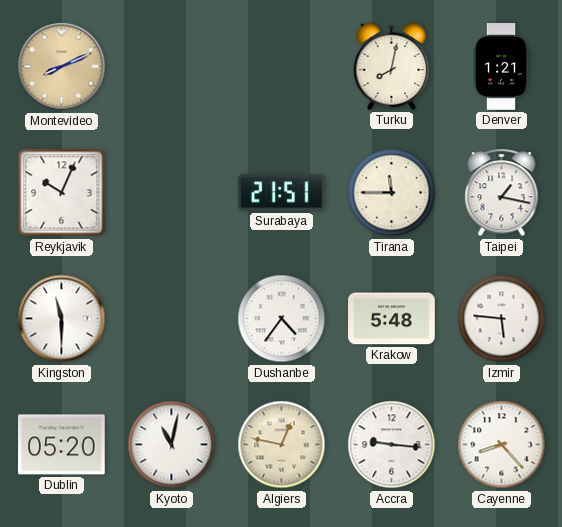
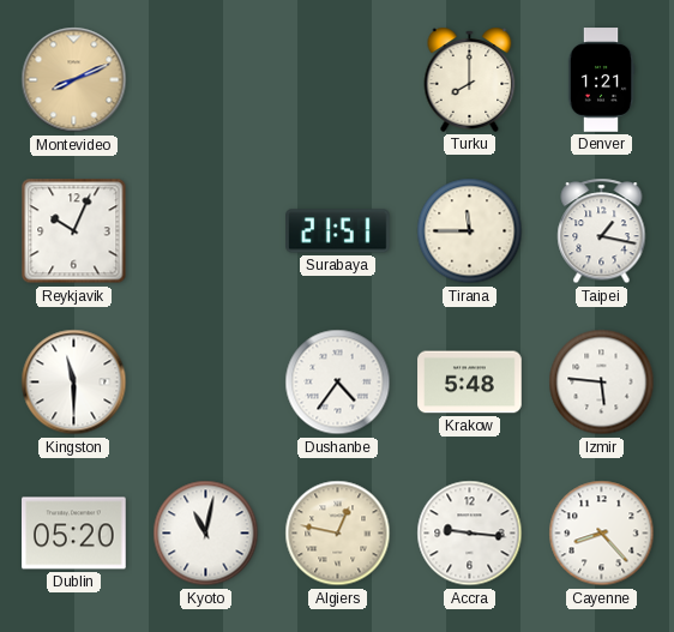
Turku: 8:02 -> 8:00 (470, 79)
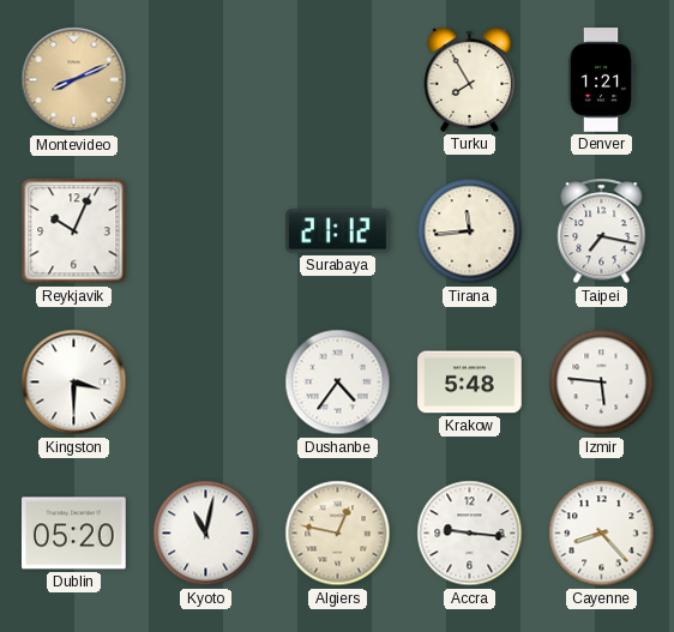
Turku: 8:00 -> 7:55 (470, 79)
Surabaya: 21:51 -> 21:12 (338, 231)
Tirana: 11:45 -> 11:44 (470, 231)
Taipei: 1:17 -> 7:17 (602, 231)
Kingston: 11:30 -> 3:30 (74, 383)
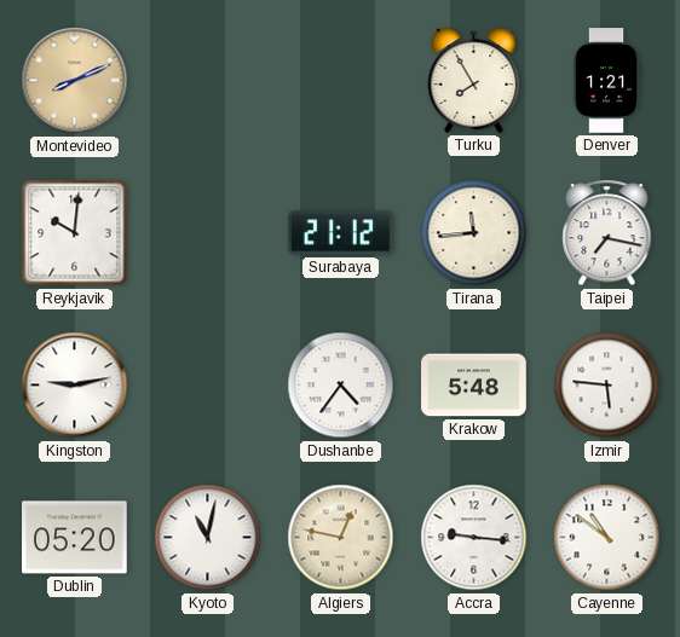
Reykjavik: 10:04 -> 10:01 (75, 233)
Kingston: 3:30 -> 9:13 (75, 386)
Cayenne: 8:23 -> 10:51 (607, 538)
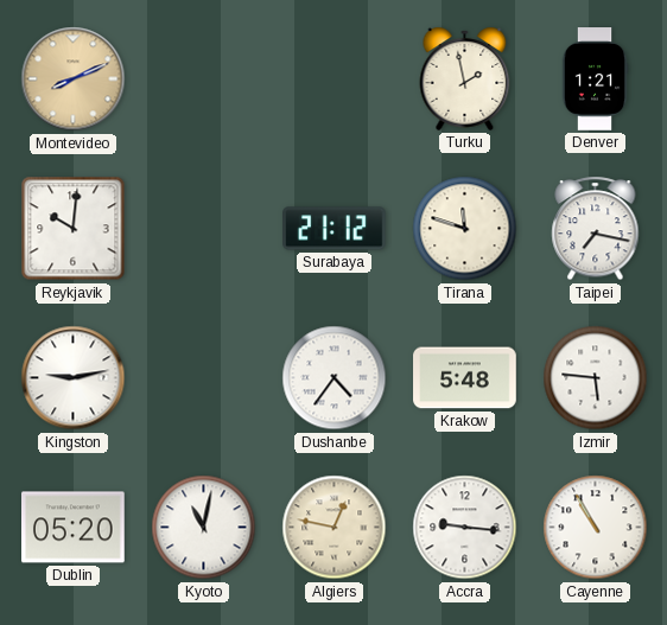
Turku: 7:55 -> 1:58 (465, 78)
Tirana: 11:44 -> 11:48 (465, 229)
Cayenne: 10:51 -> 10:55 (596, 528)
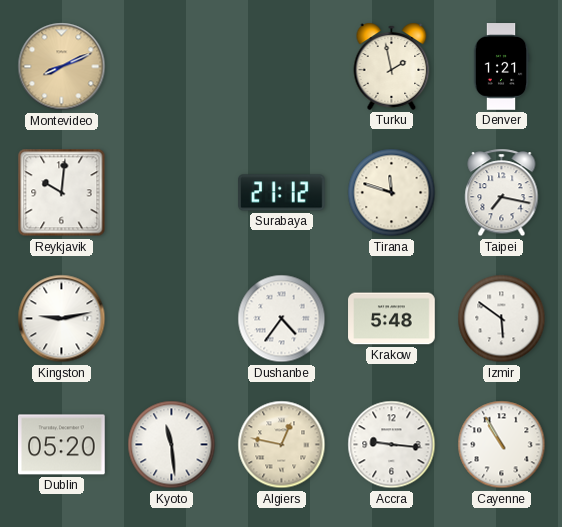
Izmir: 5:46 -> 5:51 (502, 319)
Kyoto: 11:02 -> 11:29 (172, 445)
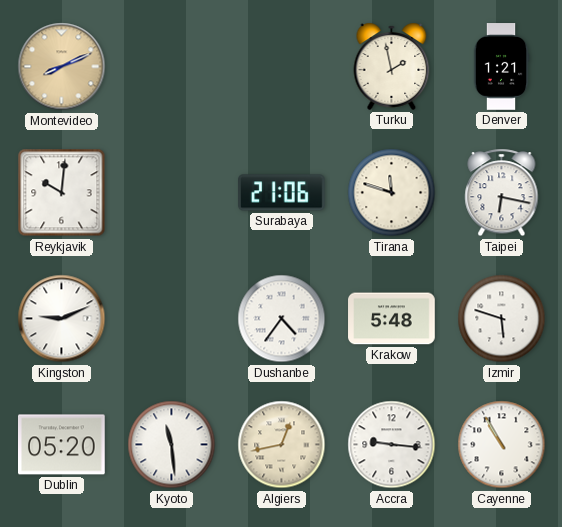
Surabaya: 21:12 -> 21:06 (282, 193)
Taipei: 7:17 -> 6:17 (502, 193)
Kingston: 9:13 -> 9:11 (62, 319)
Izmir: 5:51 -> 5:48 (502, 319)
Algiers: 12:47 -> 12:43 (282, 445)
